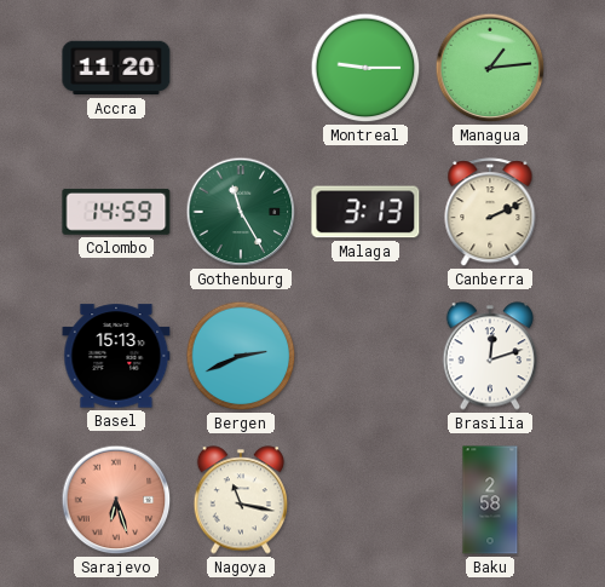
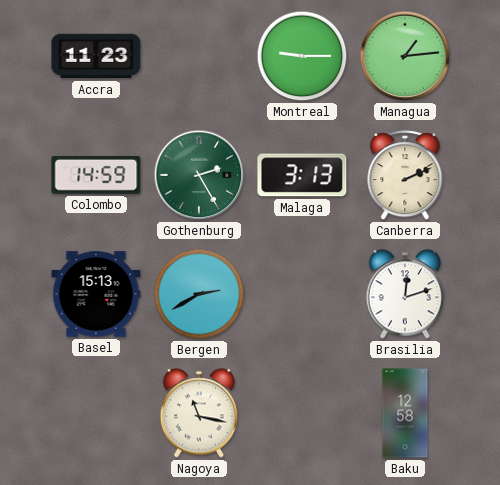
Accra: 11:20 -> 11:23 (96, 56)
Gothenburg: 11:25 -> 2:25 (199, 175)
Bergen: 2:41 -> 2:40 (199, 294)
Sarajevo: 6:27 -> none (116, 500)
Baku: 2:58 -> 12:58 (405, 413)
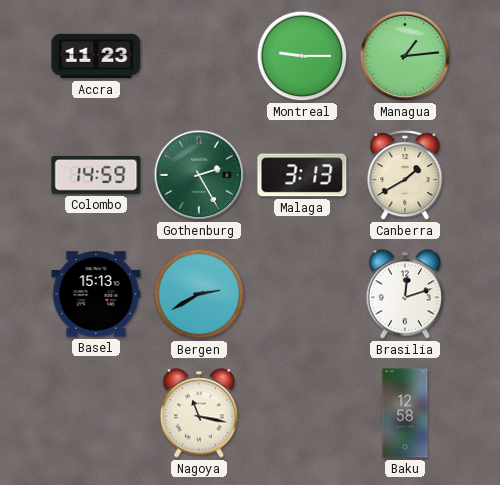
Canberra: 2:11 -> 1:40 (405, 176)
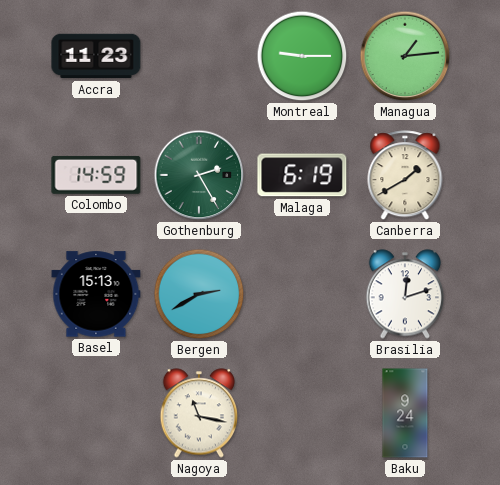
Malaga: 3:13 -> 6:19 (302, 175)
Baku: 12:58 -> 9:24 (405, 413)
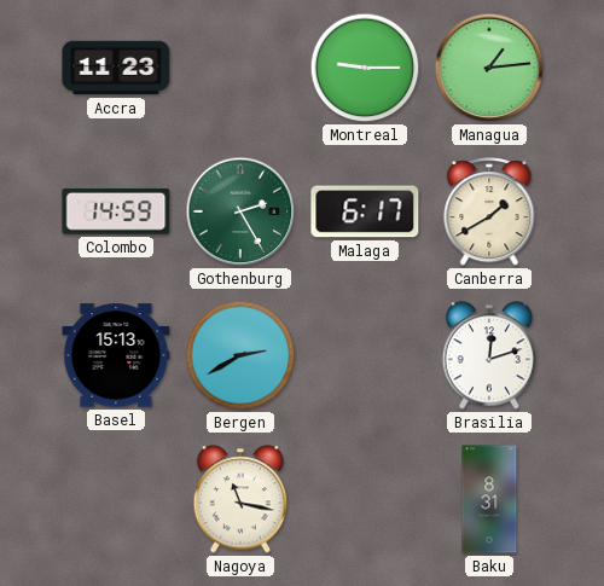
Malaga: 6:19 -> 6:17 (365, 211)
Baku: 9:24 -> 8:31 (489, 499)
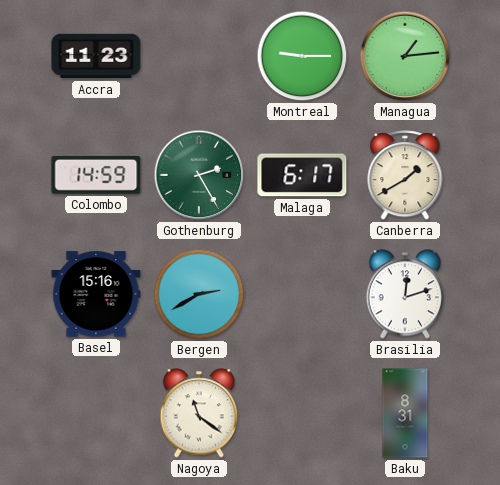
Basel: 15:13 -> 15:16 (96, 294)
Nagoya: 11:17 -> 11:21 (199, 413)
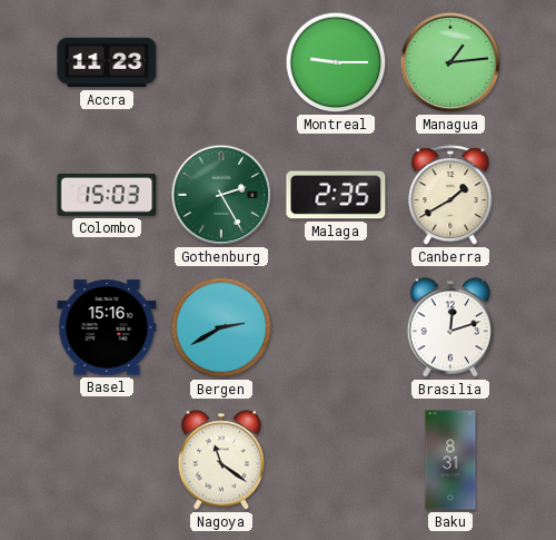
Colombo: 14:59 -> 15:03 (107, 195)
Malaga: 6:17 -> 2:35 (336, 195)
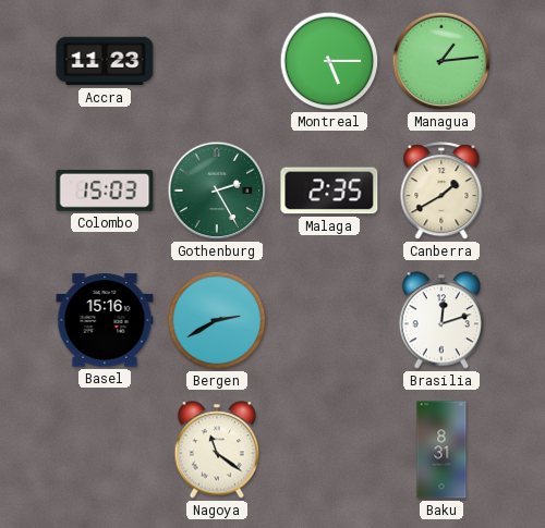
Montreal: 9:15 -> 5:15 (329, 61)
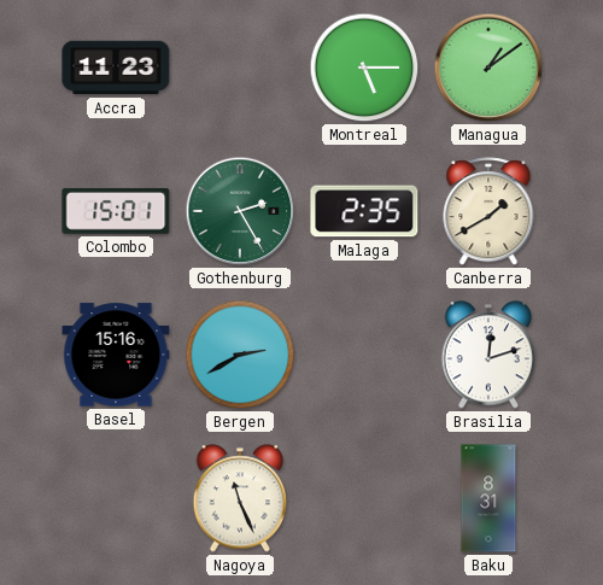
Managua: 1:14 -> 1:09 (488, 68)
Colombo: 15:03 -> 15:01 (116, 211)
Nagoya: 11:21 -> 11:26 (240, 498)
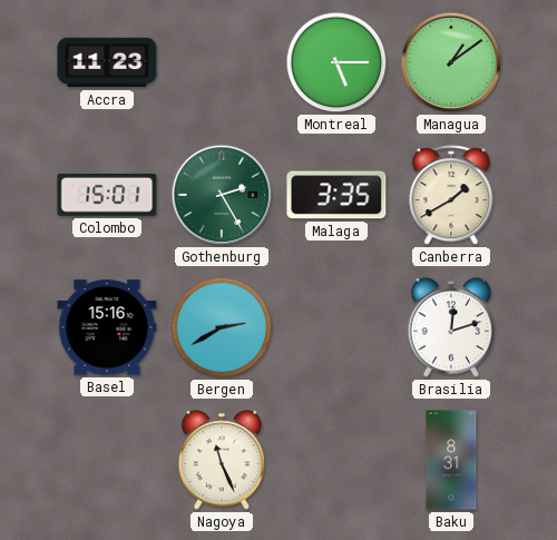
Malaga: 2:35 -> 3:35 (336, 195)
